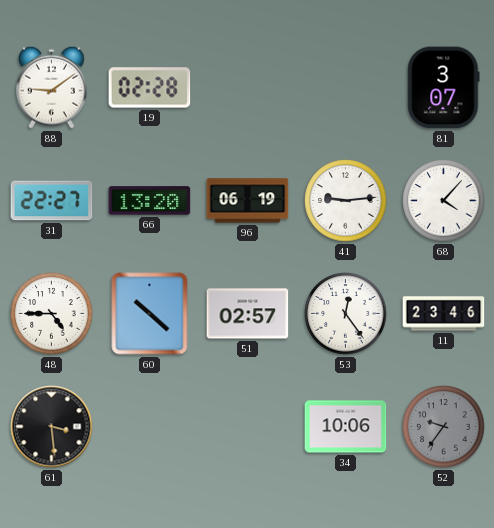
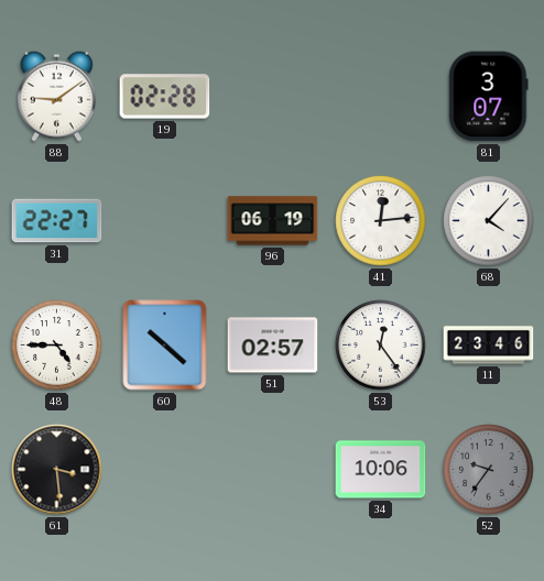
66: 13:20 -> none (150, 201)
41: 9:14 -> 12:14 (381, 221)
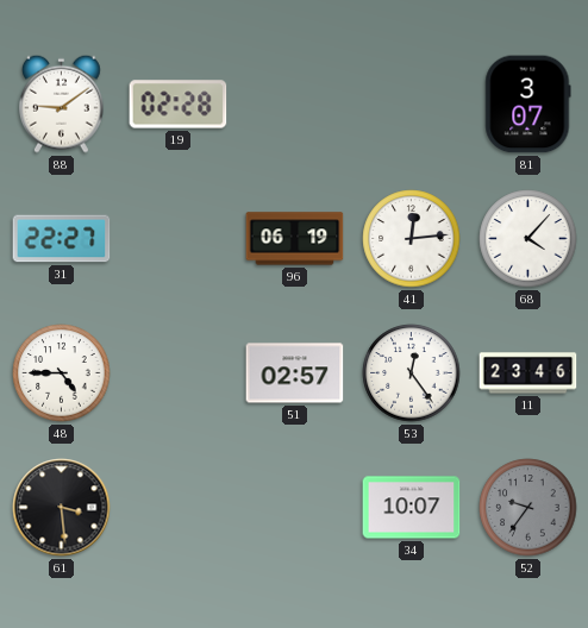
60: 10:22 -> none (165, 346)
34: 10:06 -> 10:07 (412, 508)
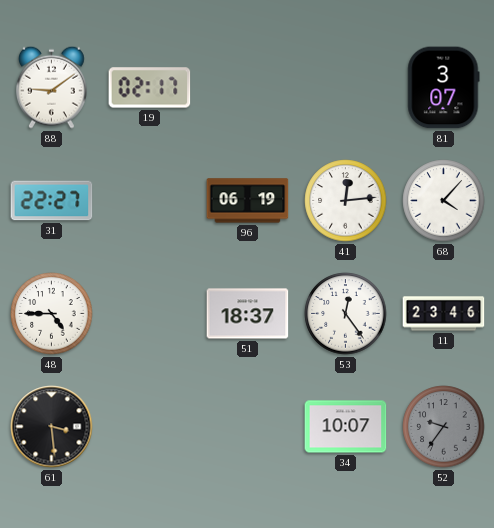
19: 02:28 -> 02:17 (150, 88)
51: 02:57 -> 18:37 (248, 314)
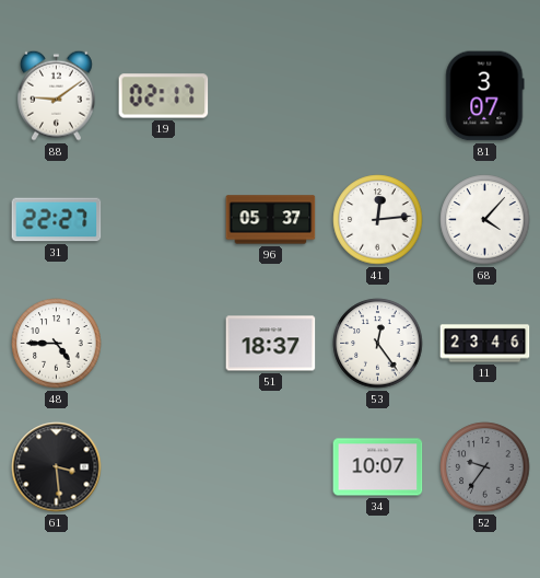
96: 06:19 -> 05:37 (271, 220)
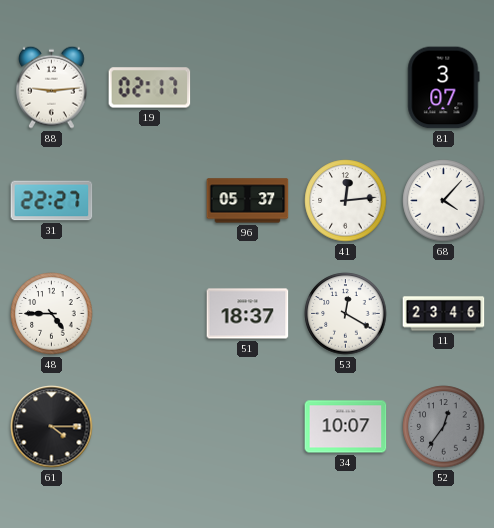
88: 9:09 -> 9:14 (52, 87)
53: 12:24 -> 12:20 (346, 314)
61: 3:29 -> 4:15 (52, 427)
52: 9:36 -> 12:36 (444, 427)
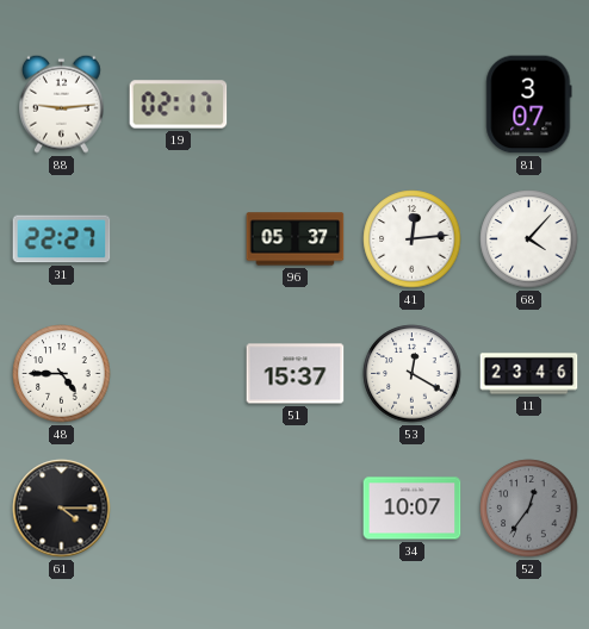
51: 18:37 -> 15:37 (296, 374)
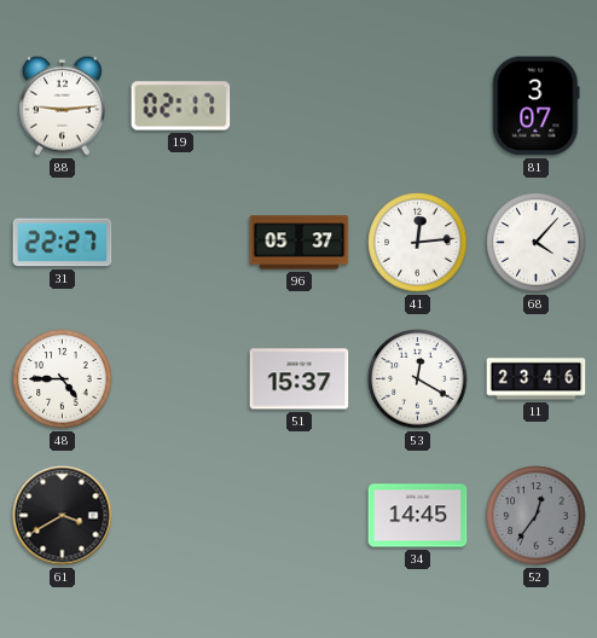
61: 4:15 -> 3:40 (63, 516)
34: 10:07 -> 14:45 (418, 516)
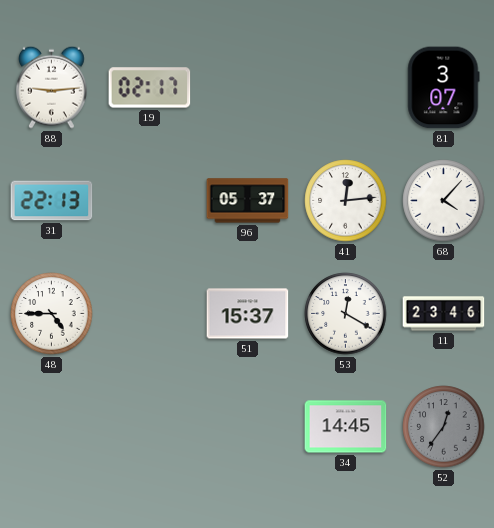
31: 22:27 -> 22:13 (52, 201)
61: 3:40 -> none (63, 516)
